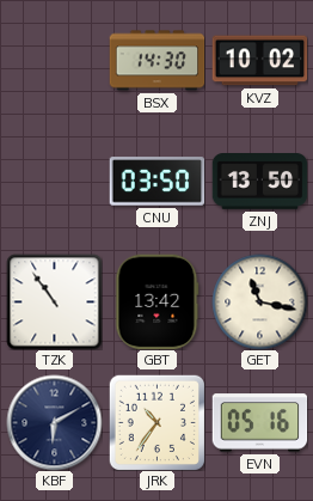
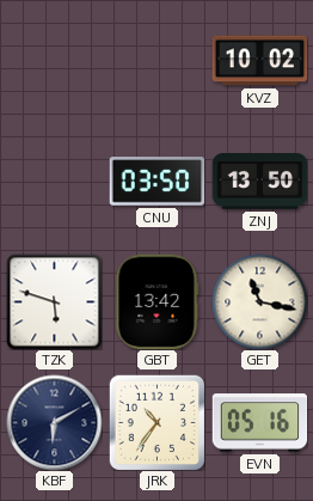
BSX: 14:30 -> none (156, 61)
TZK: 10:54 -> 5:48 (54, 301)
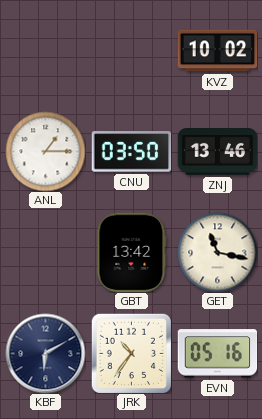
ANL: none -> 1:15 (45, 151)
ZNJ: 13:50 -> 13:46 (217, 152)
TZK: 5:48 -> none (54, 301)
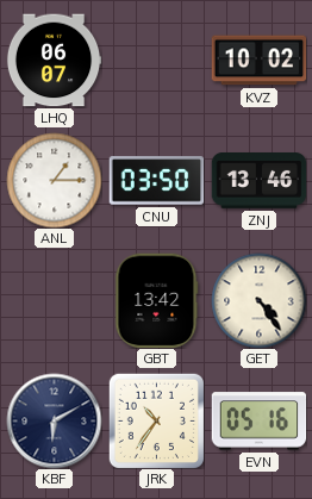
LHQ: none -> 06:07 (54, 61)
GET: 11:17 -> 4:24 (258, 300)
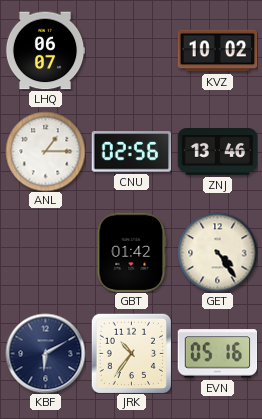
CNU: 03:50 -> 02:56 (131, 152)
GBT: 13:42 -> 01:42 (132, 252)
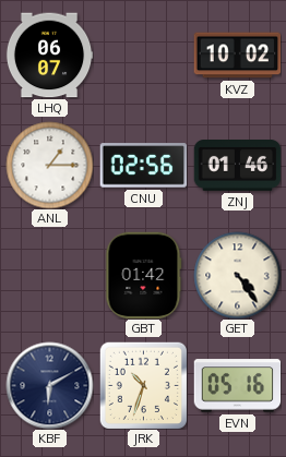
ZNJ: 13:46 -> 01:46 (237, 166)
JRK: 10:36 -> 10:33 (143, 385)
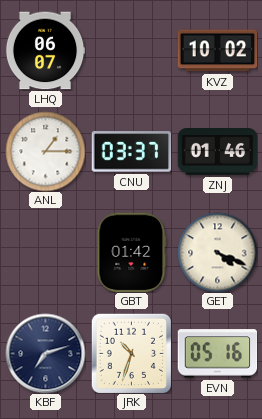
CNU: 02:56 -> 03:37 (131, 152)
GET: 4:24 -> 4:19 (217, 252)
KBF: 6:10 -> 7:12 (45, 353)
